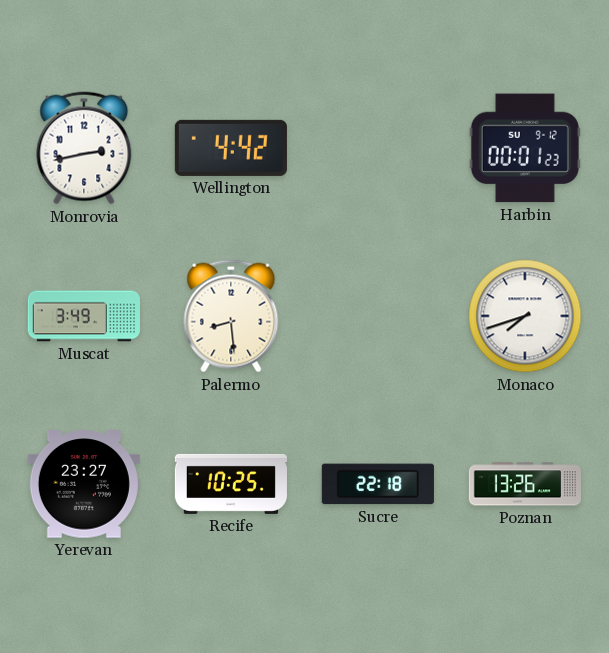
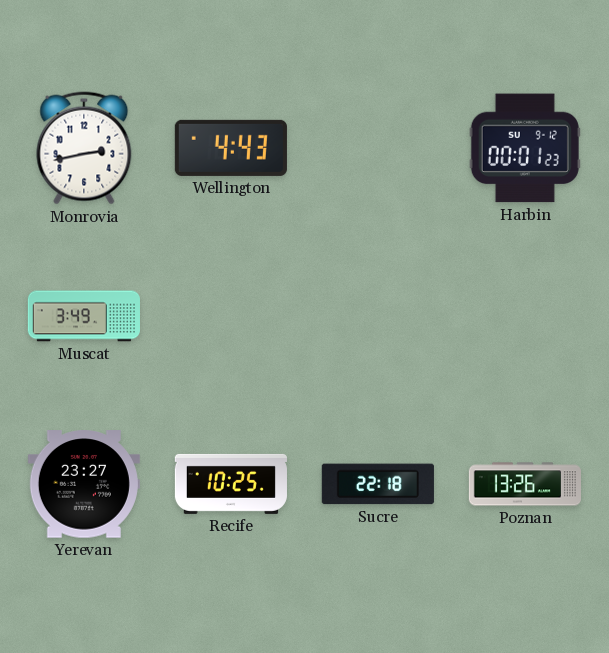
Wellington: 4:42 -> 4:43 (231, 148)
Palermo: 8:29 -> none (231, 316)
Monaco: 7:42 -> none (525, 316)
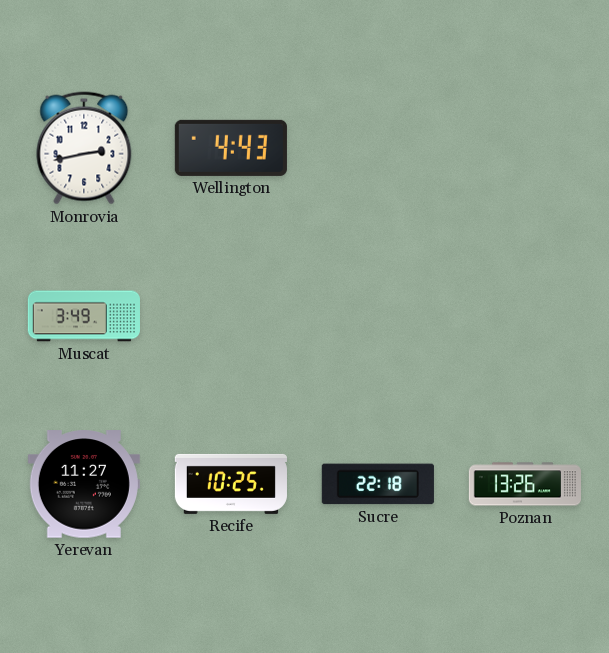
Harbin: 00:01 -> none (525, 148)
Yerevan: 23:27 -> 11:27 (84, 484)
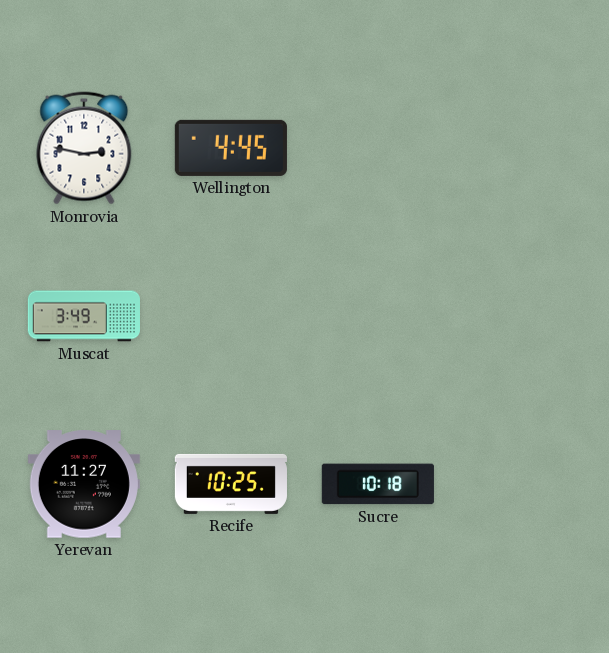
Monrovia: 2:43 -> 2:47 (84, 148)
Wellington: 4:43 -> 4:45 (231, 148)
Sucre: 22:18 -> 10:18 (378, 484)
Poznan: 13:26 -> none (525, 484)
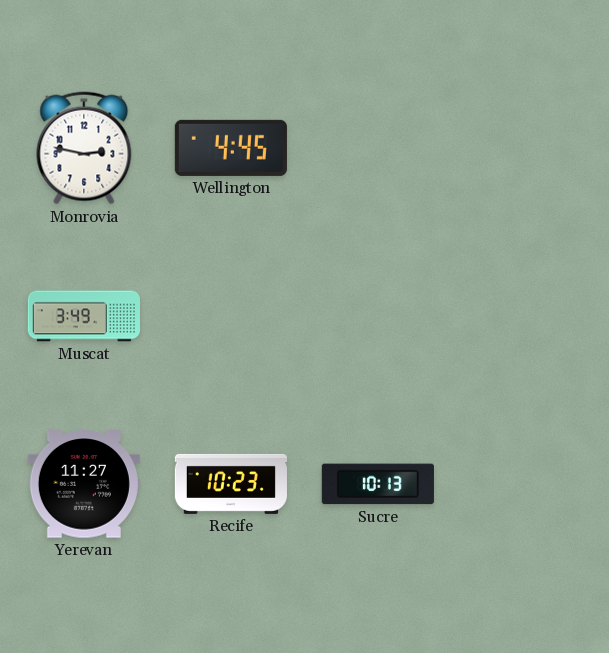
Recife: 10:25 -> 10:23 (231, 484)
Sucre: 10:18 -> 10:13 (378, 484)
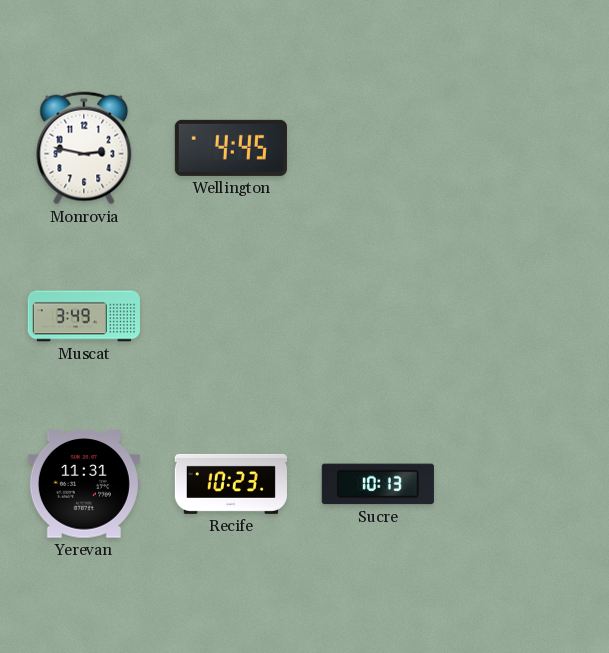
Yerevan: 11:27 -> 11:31 (84, 484)
